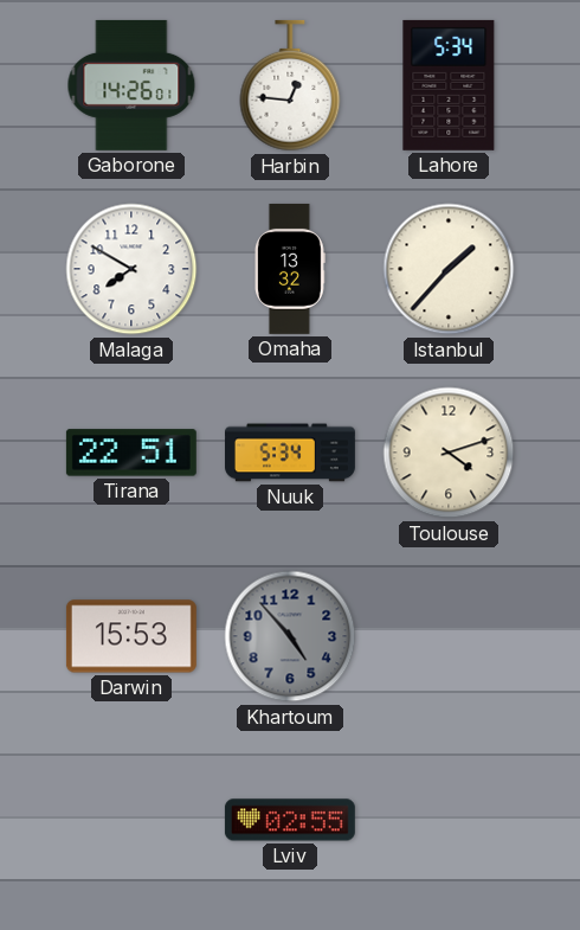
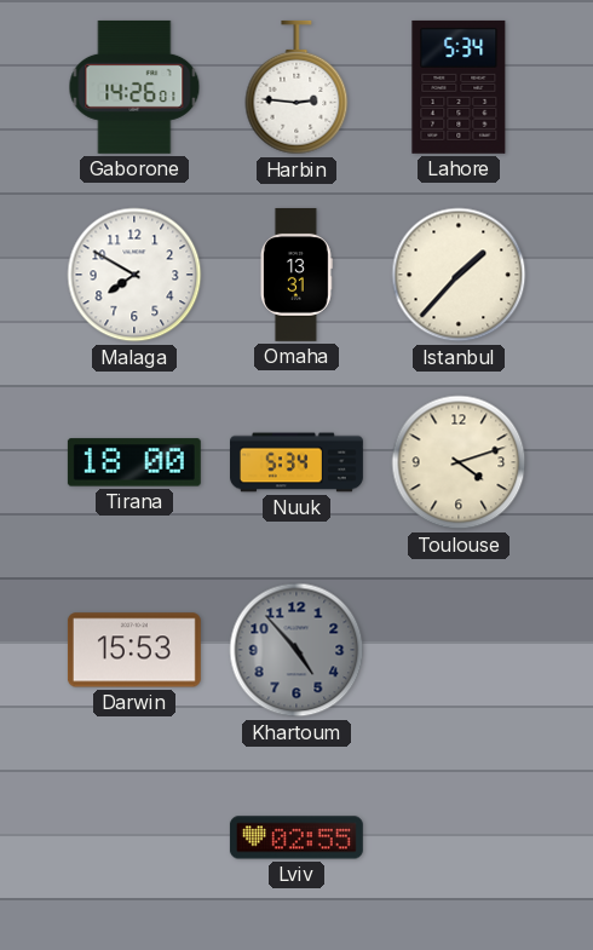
Harbin: 12:46 -> 2:46 (296, 87)
Omaha: 13:32 -> 13:31 (296, 275)
Tirana: 22:51 -> 18:00 (134, 462)
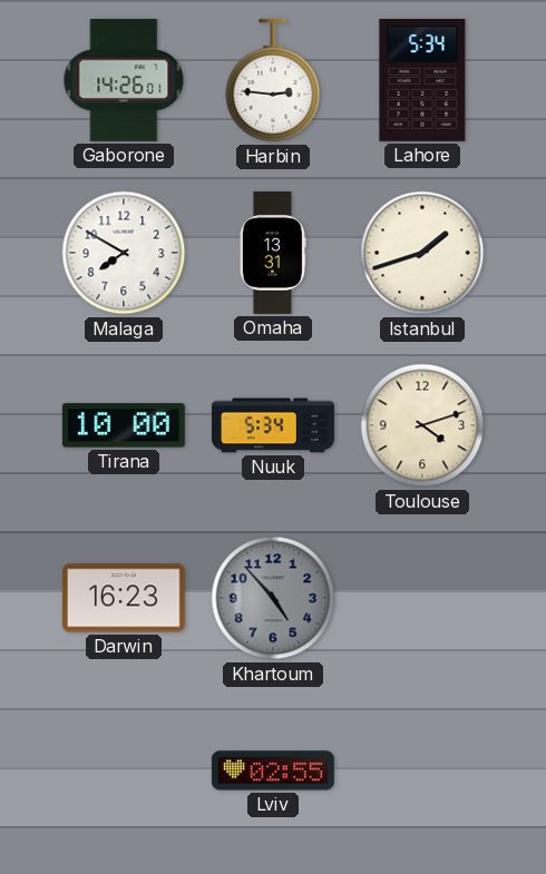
Istanbul: 1:37 -> 1:42 (422, 253)
Tirana: 18:00 -> 10:00 (124, 425)
Darwin: 15:53 -> 16:23 (124, 598)
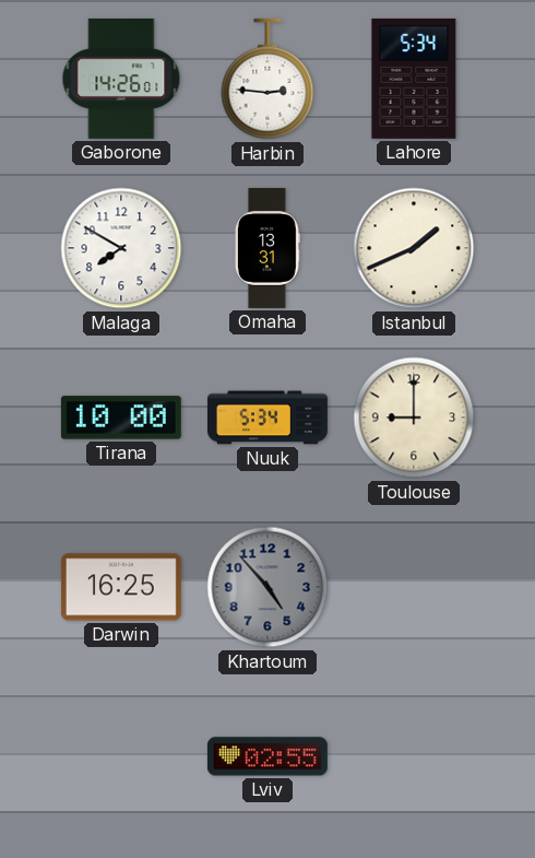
Istanbul: 1:42 -> 1:41 (414, 248)
Toulouse: 4:12 -> 9:00 (414, 418)
Darwin: 16:23 -> 16:25 (121, 587)
